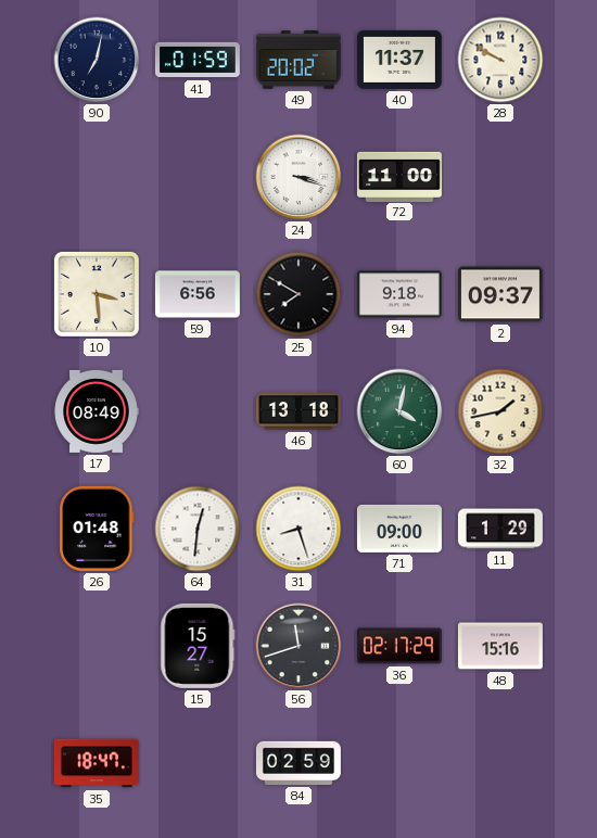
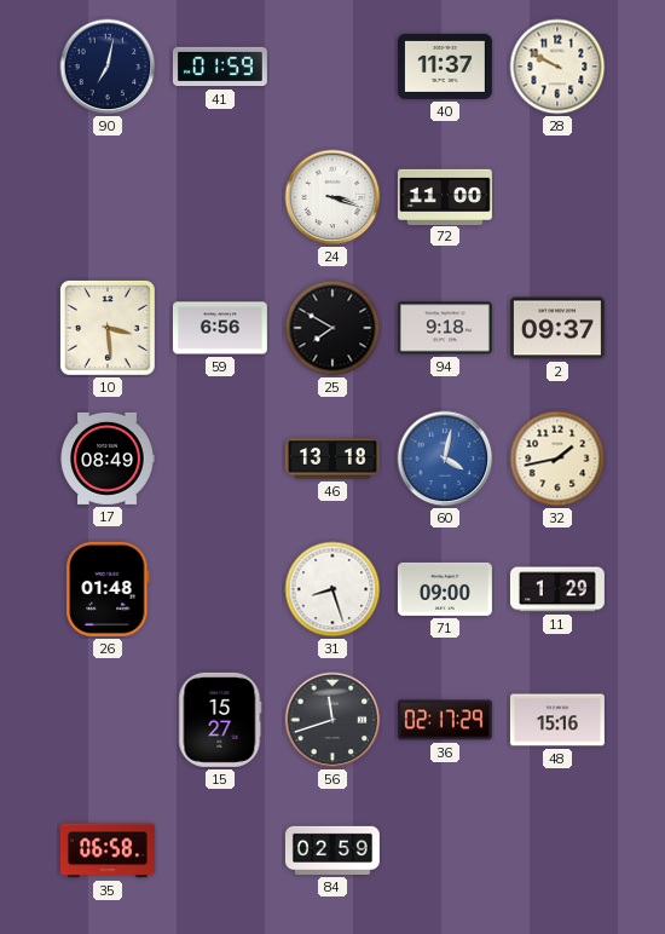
49: 20:02 -> none (298, 60)
60 dial: green -> blue (445, 459)
64: 12:31 -> none (198, 529)
35: 18:47 -> 06:58 (108, 851)
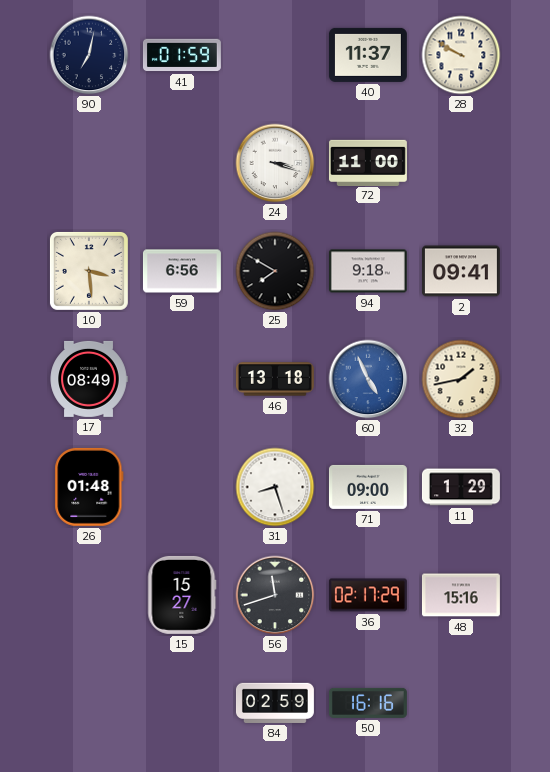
2: 09:37 -> 09:41 (461, 271)
60: 4:02 -> 4:56 (368, 379)
35: 06:58 -> none (108, 851)
50: none -> 16:16 (368, 703)
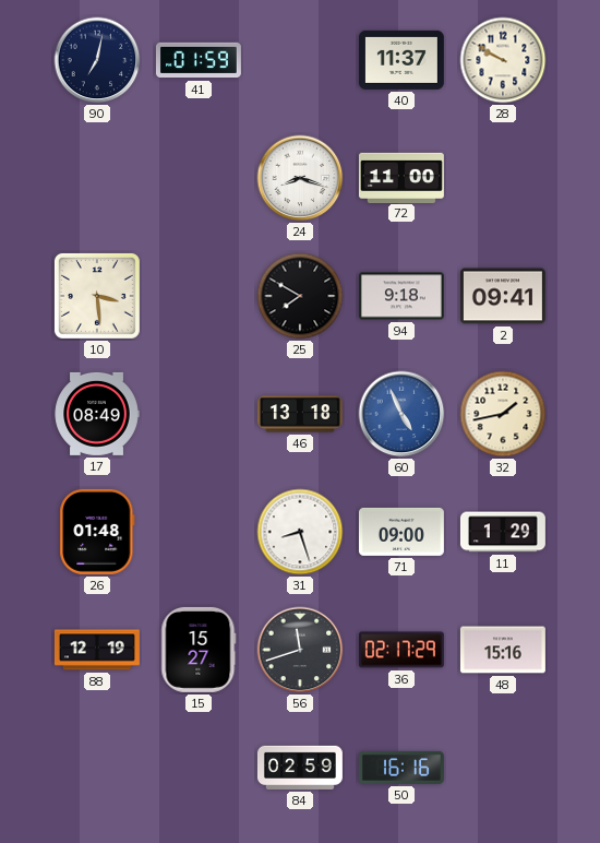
24: 3:18 -> 8:18 (300, 178)
59: 6:56 -> none (182, 271)
88: none -> 12:19 (97, 650)
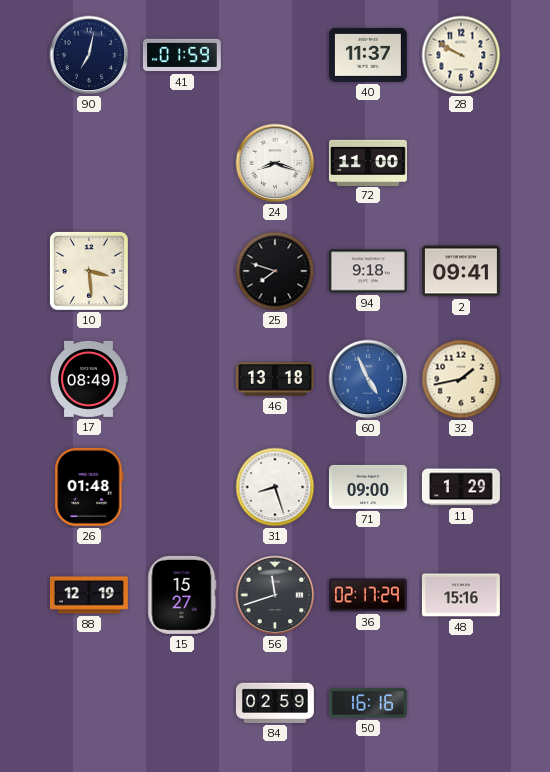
25: 7:50 -> 7:48 (275, 271)
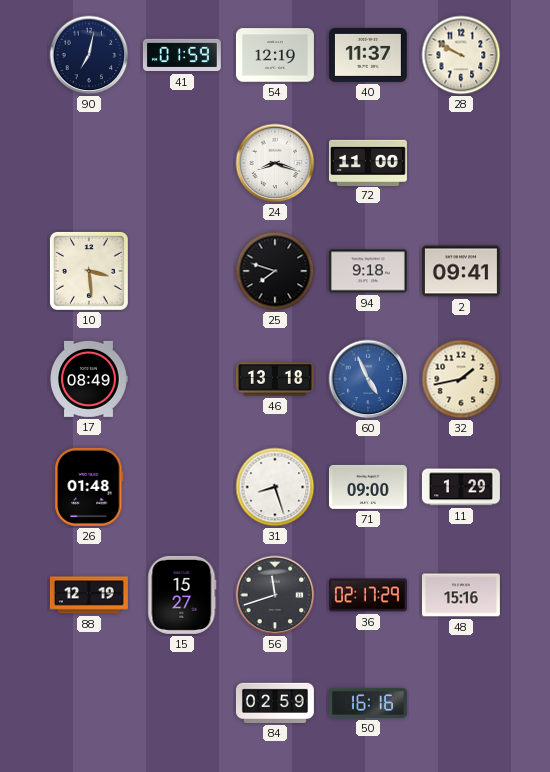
54: none -> 12:19 (275, 55)
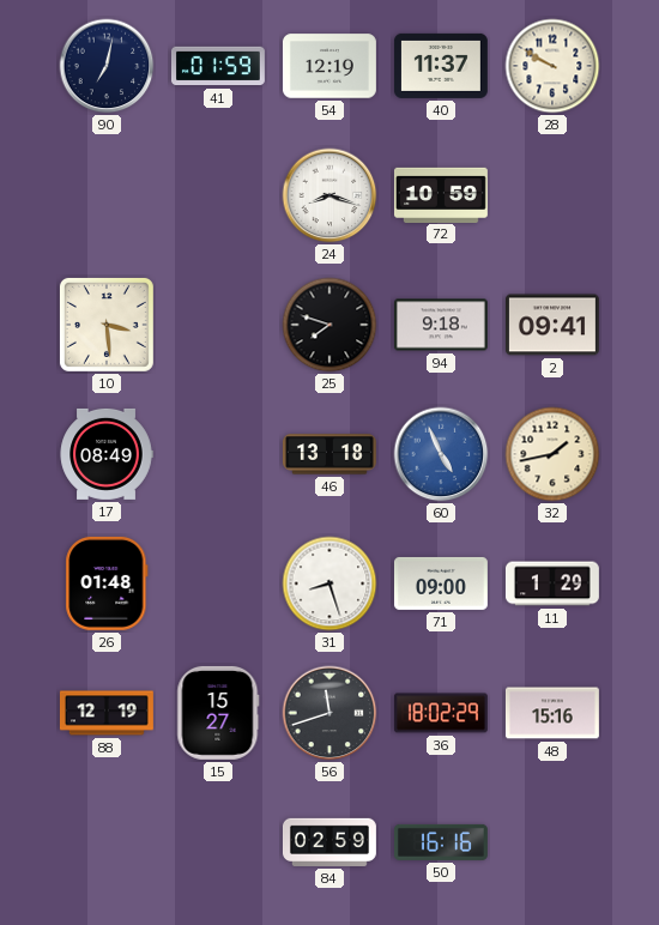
72: 11:00 -> 10:59 (441, 194)
36: 02:17 -> 18:02 (441, 713)
